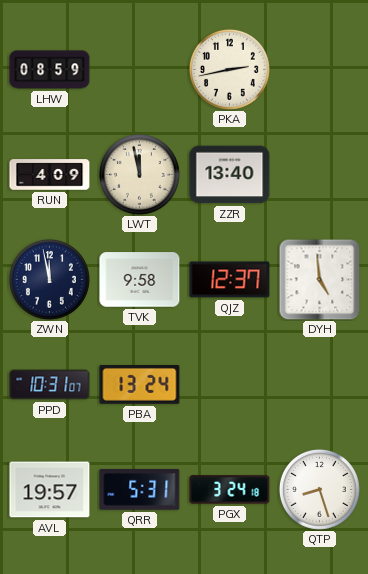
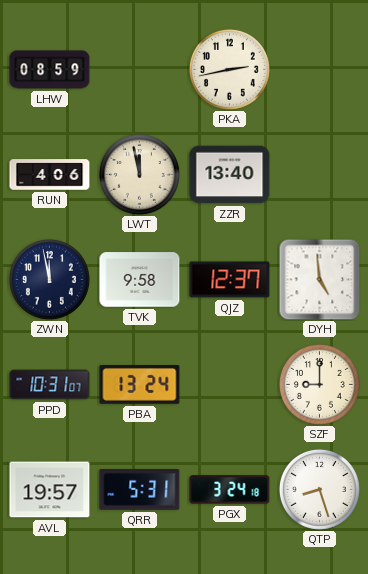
RUN: 4:09 -> 4:06 (50, 175)
SZF: none -> 9:00 (319, 384)
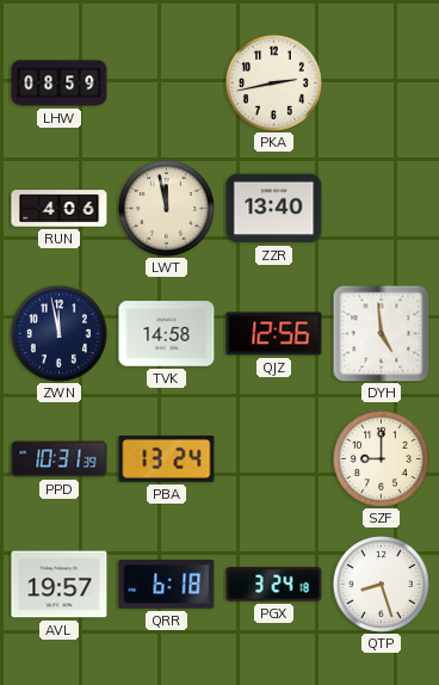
TVK: 9:58 -> 14:58 (167, 334)
QJZ: 12:37 -> 12:56 (274, 334)
PPD: 10:31:07 -> 10:31:39 (60, 459)
QRR: 5:31 -> 6:18 (167, 584)
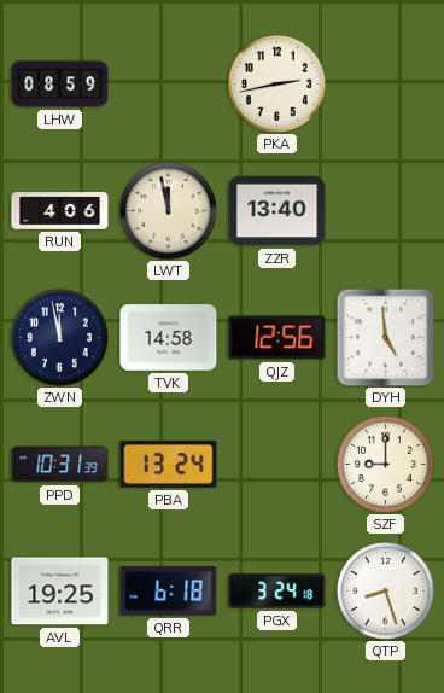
AVL: 19:57 -> 19:25 (60, 592)
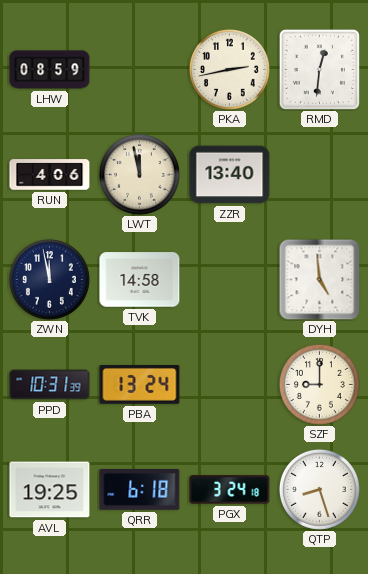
RMD: none -> 12:31 (319, 69)
QJZ: 12:56 -> none (277, 338)
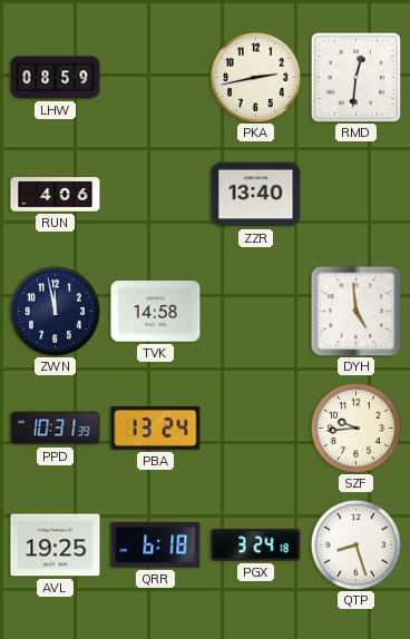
LWT: 11:58 -> none (139, 174)
SZF: 9:00 -> 9:44 (355, 427)
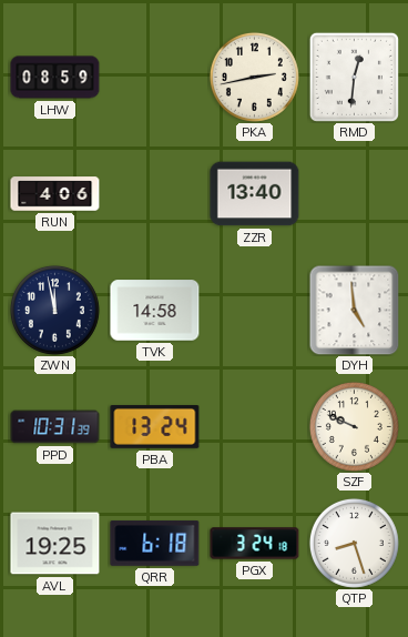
SZF: 9:44 -> 9:49 (354, 426)
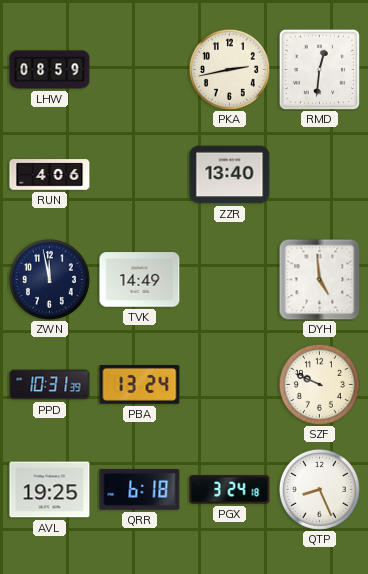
TVK: 14:58 -> 14:49 (140, 280)
QTP: 8:27 -> 8:26 (319, 489)
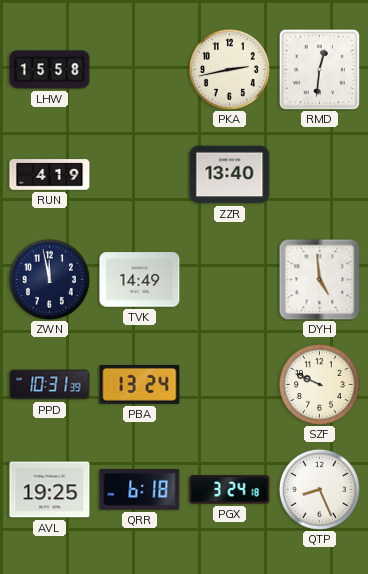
LHW: 08:59 -> 15:58 (50, 70)
RUN: 4:06 -> 4:19 (50, 175)
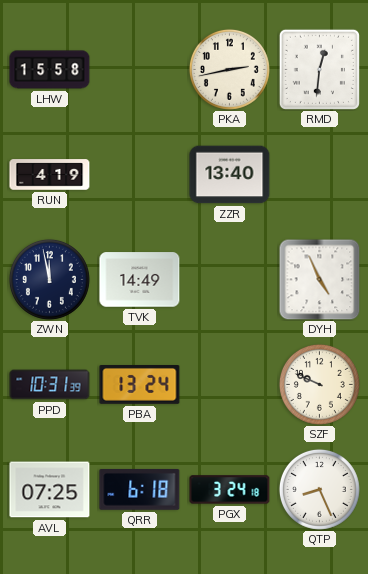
DYH: 4:59 -> 4:56 (319, 279)
AVL: 19:25 -> 07:25 (50, 490)
